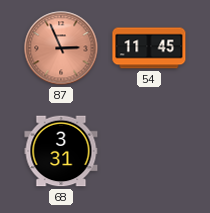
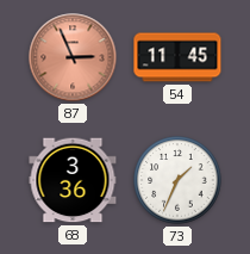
68: 3:31 -> 3:36 (73, 180)
73: none -> 1:34 (177, 180)
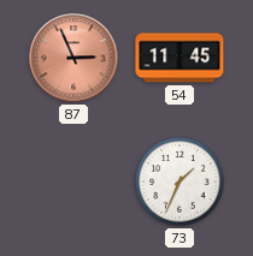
68: 3:36 -> none (73, 180)
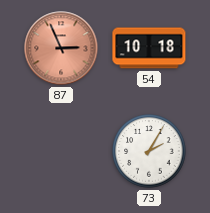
54: 11:45 -> 10:18 (149, 48)
73: 1:34 -> 2:05 (149, 151)
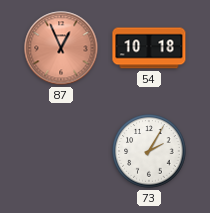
87: 2:56 -> 12:56 (61, 48)
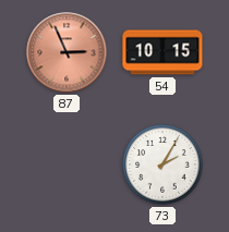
87: 12:56 -> 2:56 (67, 52)
54: 10:18 -> 10:15 (162, 52)
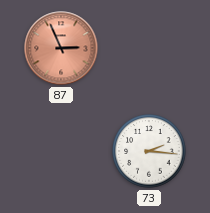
54: 10:15 -> none (162, 52)
73: 2:05 -> 2:16 (149, 151)
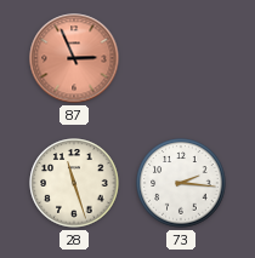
28: none -> 11:27 (74, 183)
